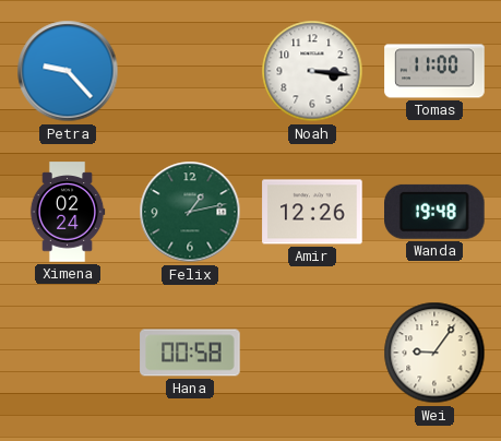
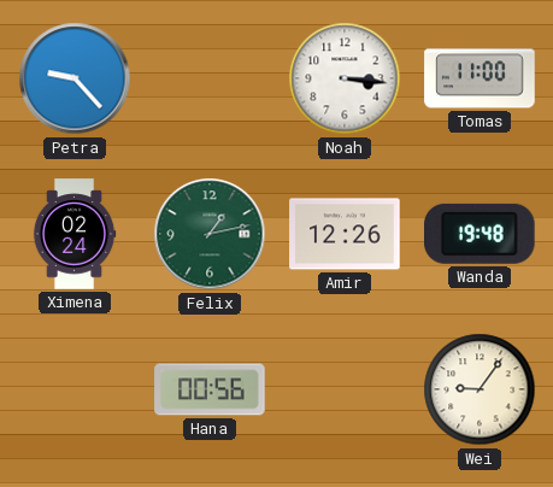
Hana: 00:58 -> 00:56 (210, 389)
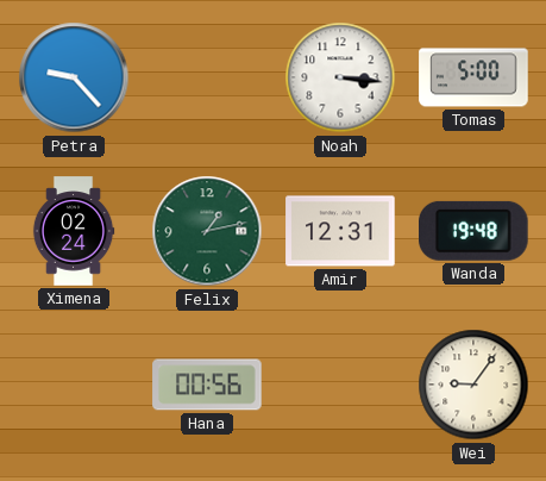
Tomas: 11:00 -> 5:00 (473, 77)
Amir: 12:26 -> 12:31 (340, 231)
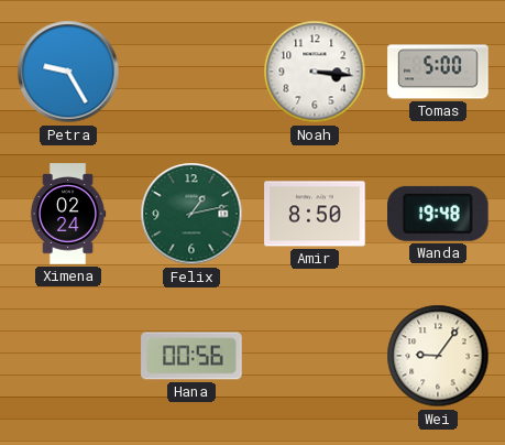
Petra: 9:23 -> 9:25 (68, 72)
Amir: 12:31 -> 8:50 (315, 214)
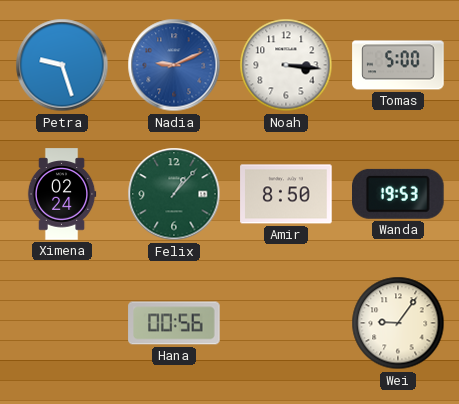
Petra: 9:25 -> 9:27 (62, 65)
Nadia: none -> 9:11 (174, 65)
Felix: 1:13 -> 1:07 (174, 194)
Wanda: 19:48 -> 19:53 (399, 194)
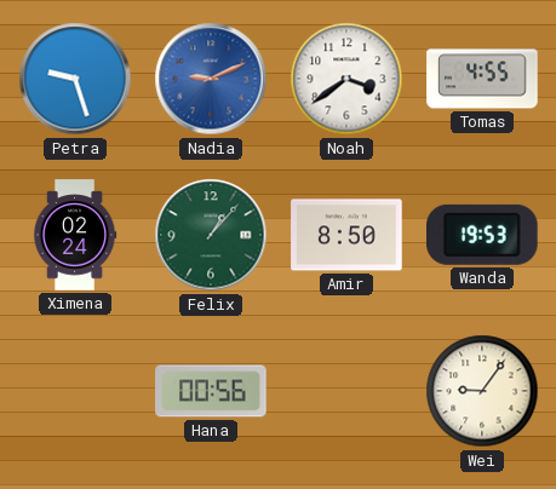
Noah: 3:16 -> 3:39 (346, 79)
Tomas: 5:00 -> 4:55 (482, 79)
